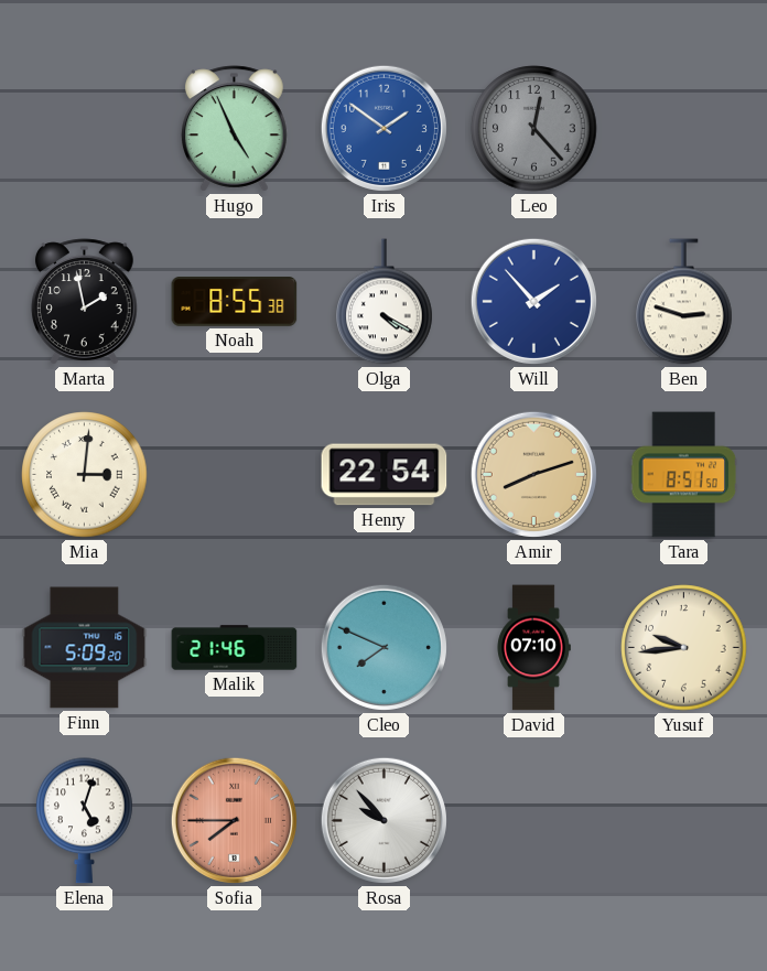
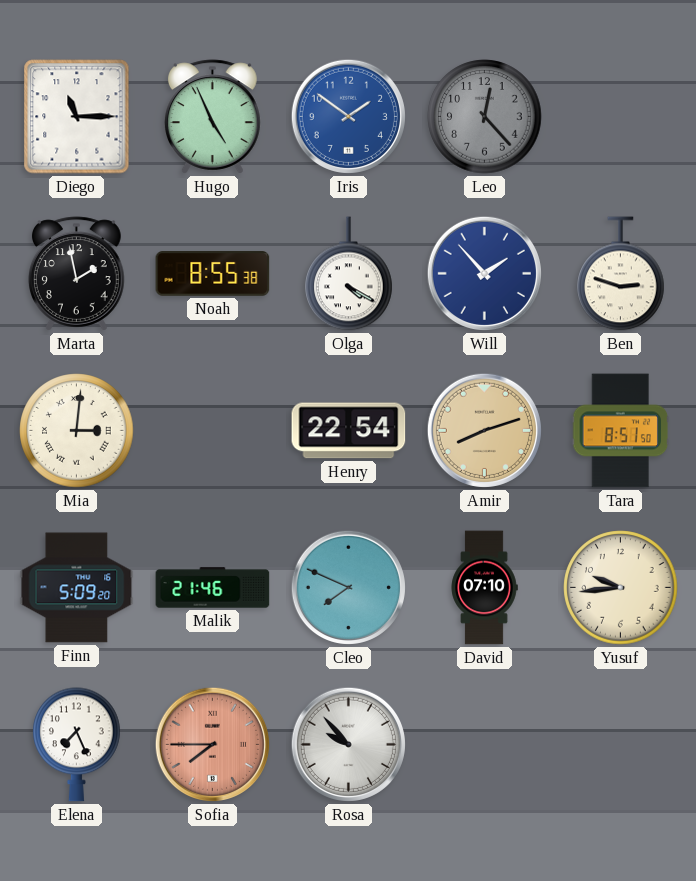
Diego: none -> 11:15 (77, 117)
Elena: 5:03 -> 7:26 (77, 745)
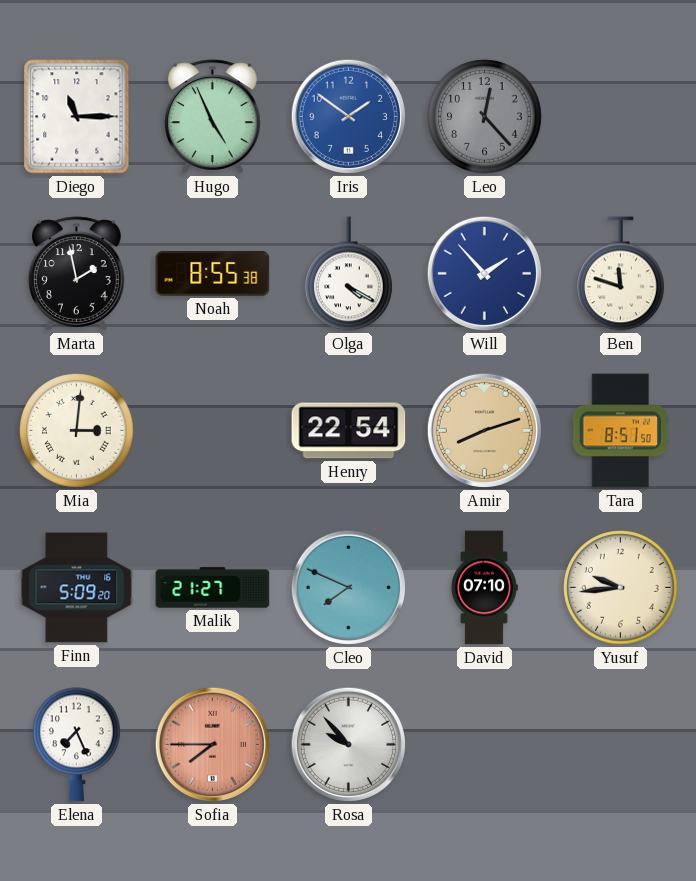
Ben: 2:48 -> 11:48 (621, 274)
Malik: 21:46 -> 21:27 (213, 588)
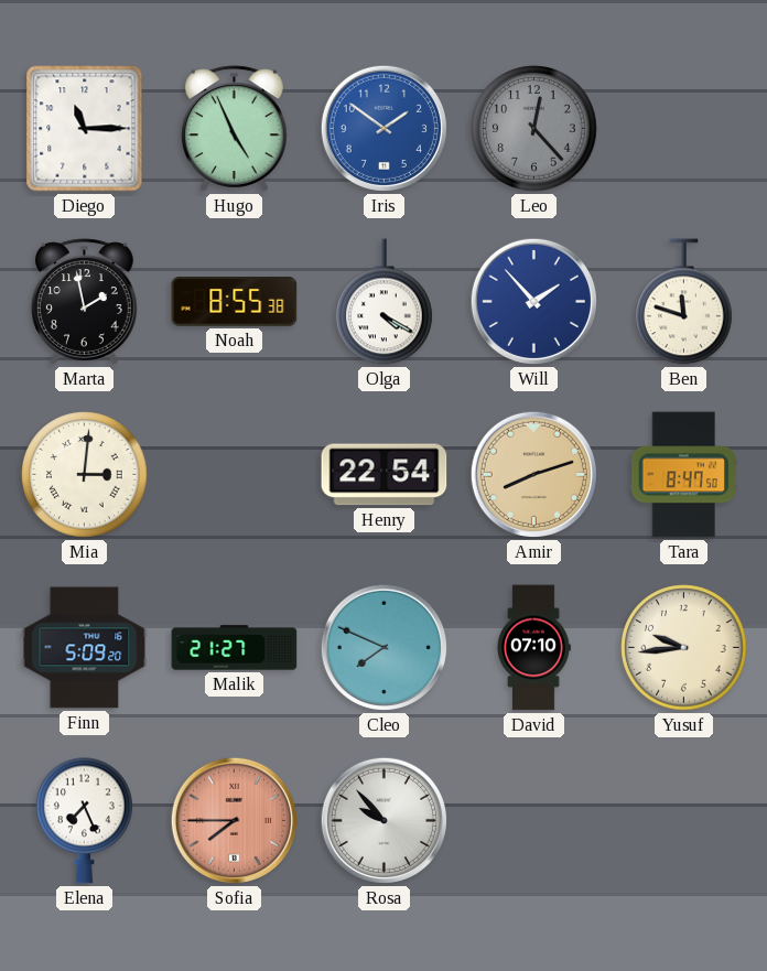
Tara: 8:51 -> 8:47 (684, 475)
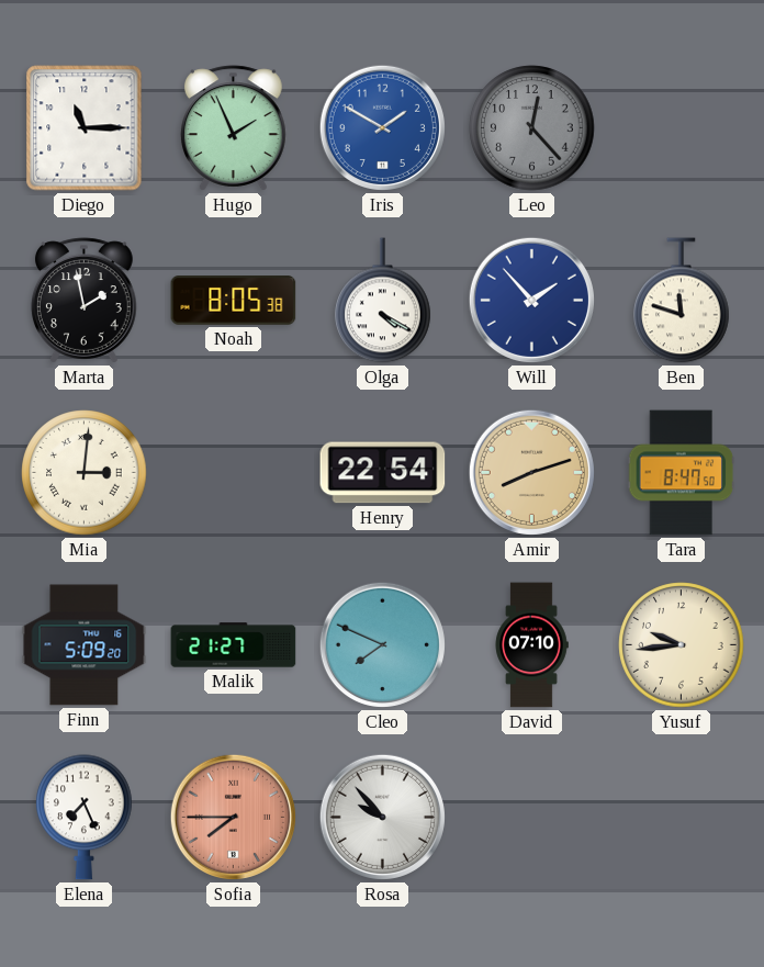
Hugo: 4:56 -> 1:56 (233, 128)
Iris: 1:51 -> 1:50 (382, 127)
Noah: 8:55 -> 8:05 (234, 301)
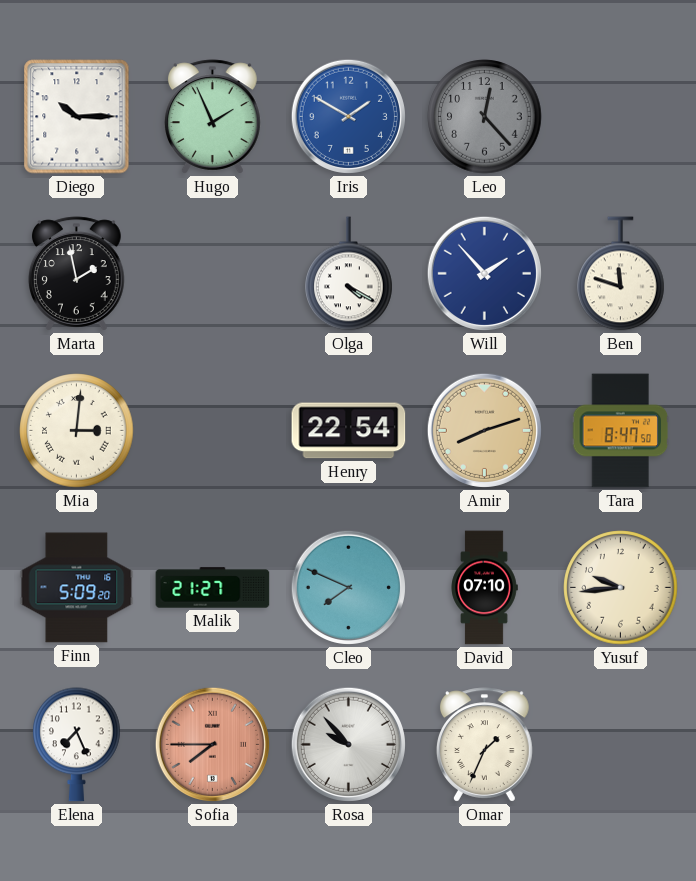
Diego: 11:15 -> 10:15 (77, 117)
Noah: 8:05 -> none (234, 301)
Omar: none -> 1:34 (484, 745)
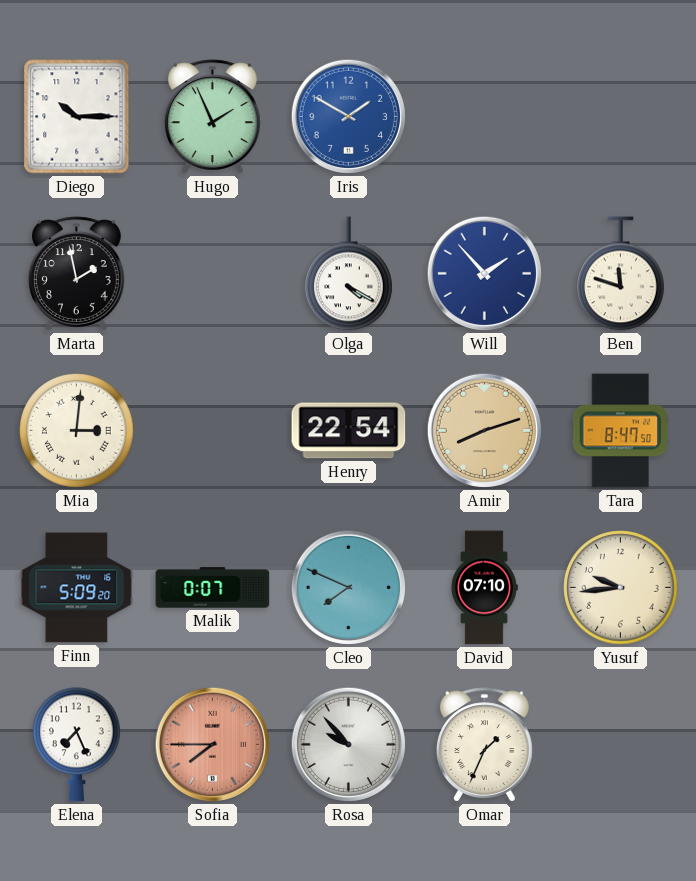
Leo: 12:23 -> none (485, 117)
Malik: 21:27 -> 0:07 (213, 588)
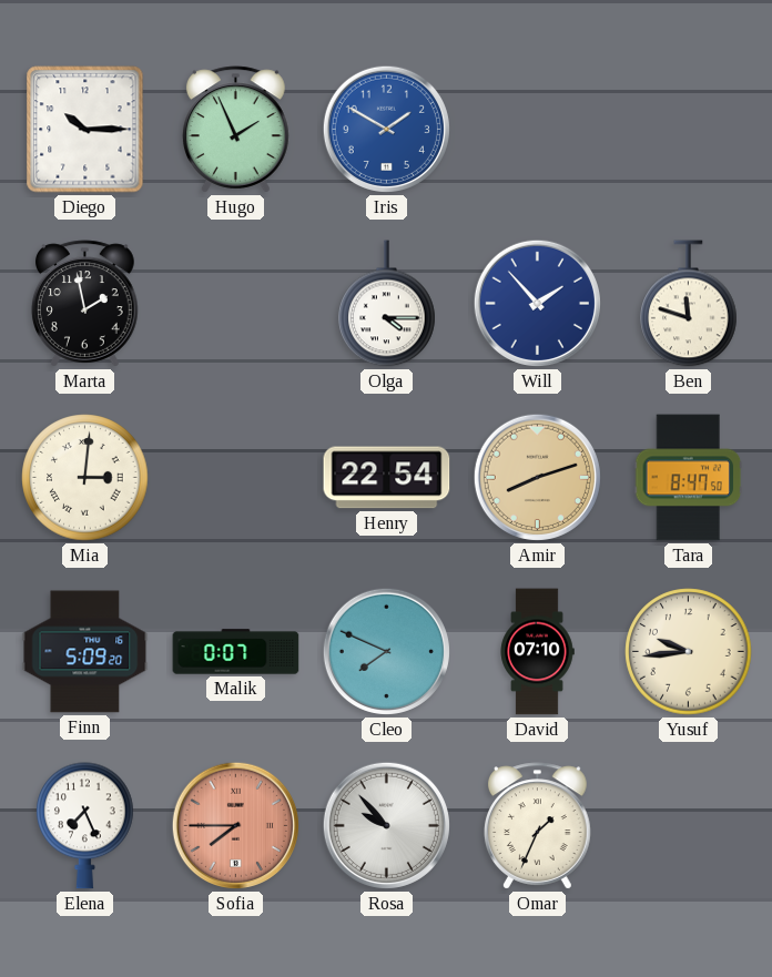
Olga: 4:20 -> 4:15 (387, 304)
